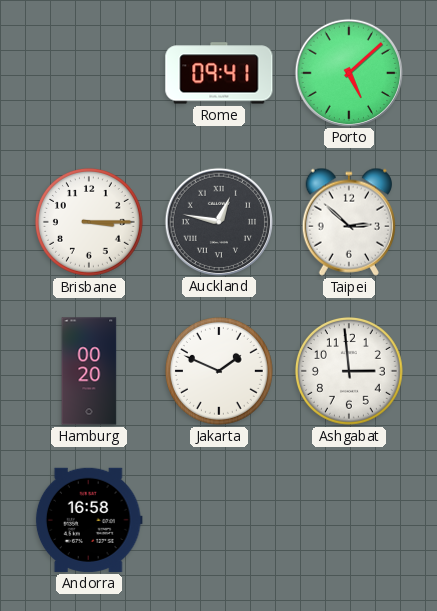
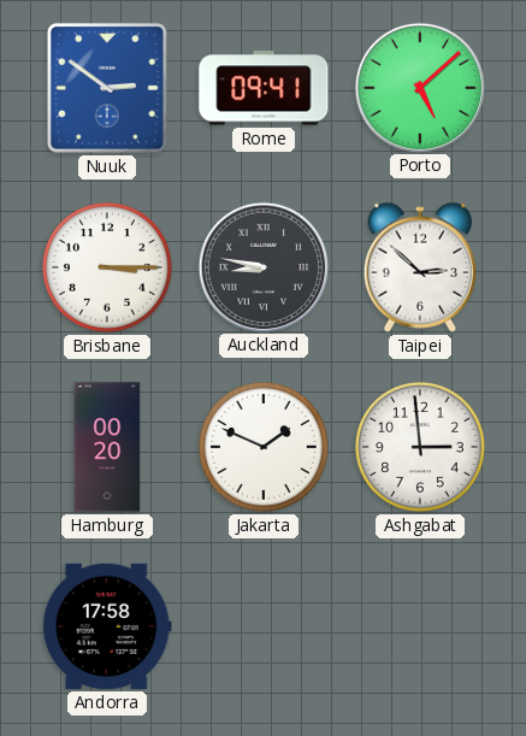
Nuuk: none -> 2:51 (107, 88)
Auckland: 12:47 -> 8:47 (262, 266)
Andorra: 16:58 -> 17:58 (107, 626)
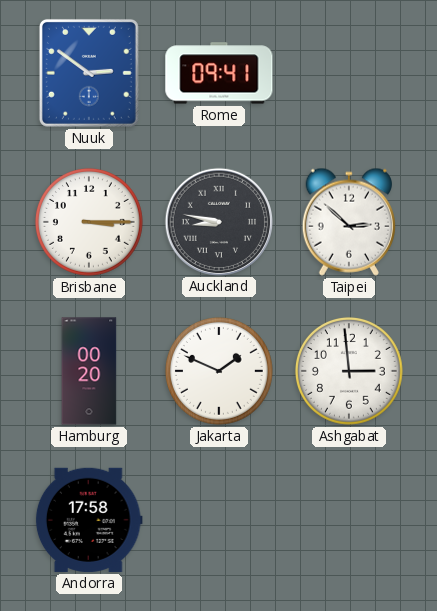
Porto: 5:08 -> none (419, 87)
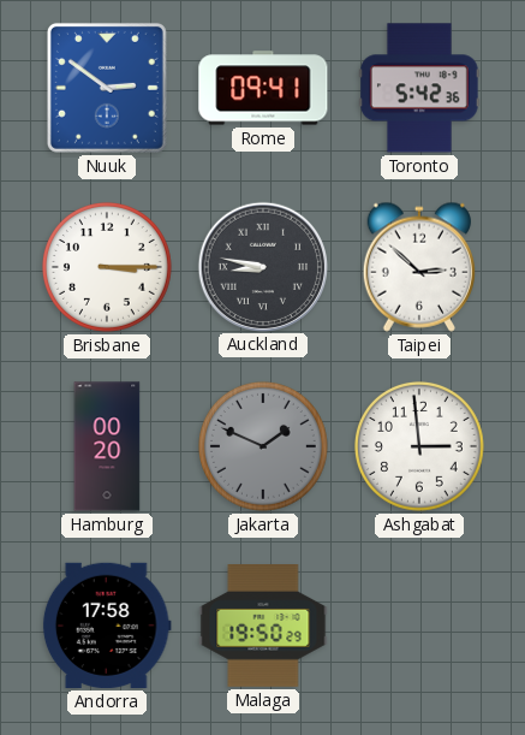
Toronto: none -> 5:42 (419, 88)
Jakarta dial: white -> grey (263, 446)
Malaga: none -> 19:50 (263, 627)
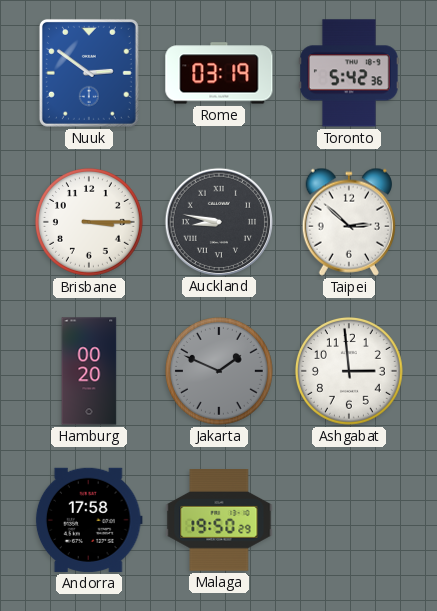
Rome: 09:41 -> 03:19 (219, 73)
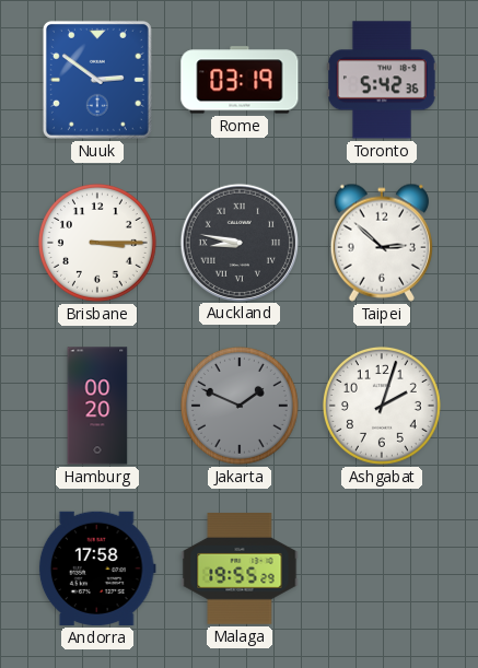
Ashgabat: 2:59 -> 2:03 (382, 406)
Malaga: 19:50 -> 19:55 (240, 570)
